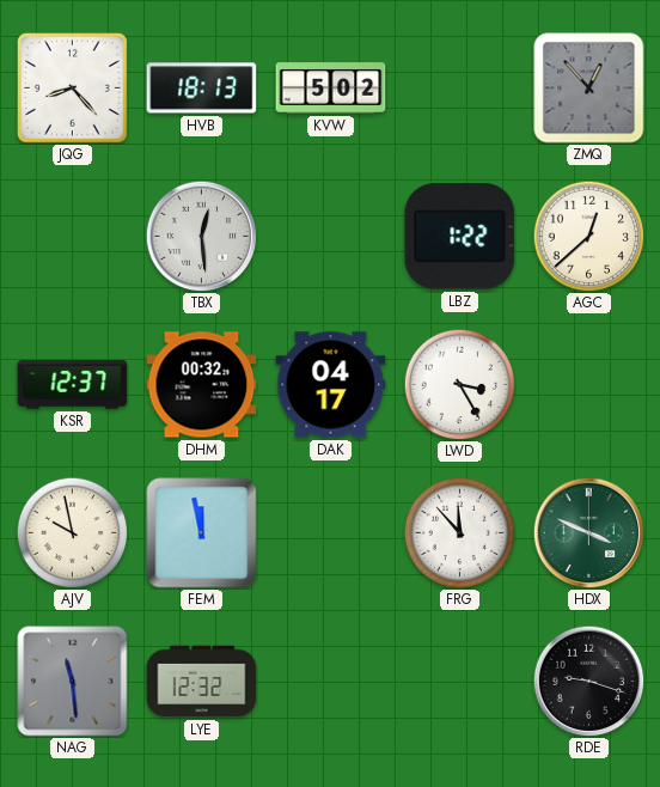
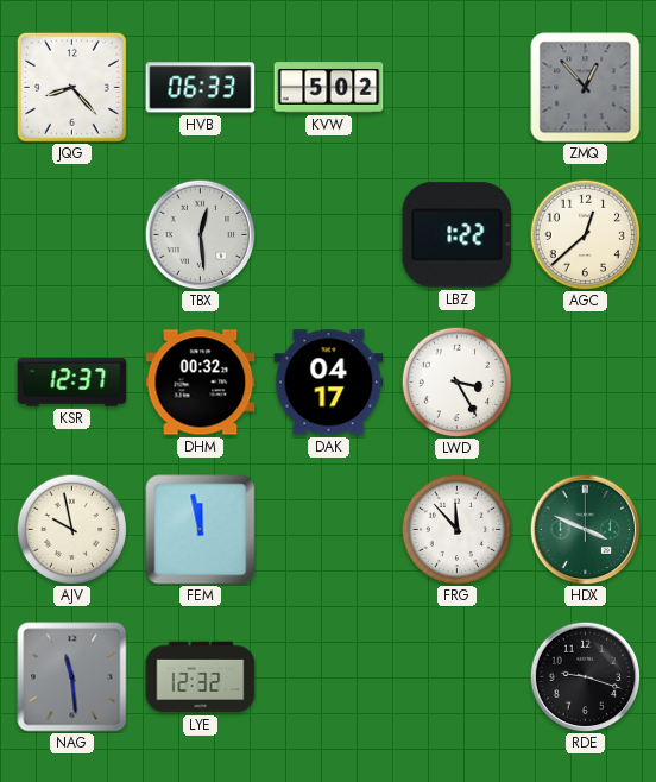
HVB: 18:13 -> 06:33 (201, 88)
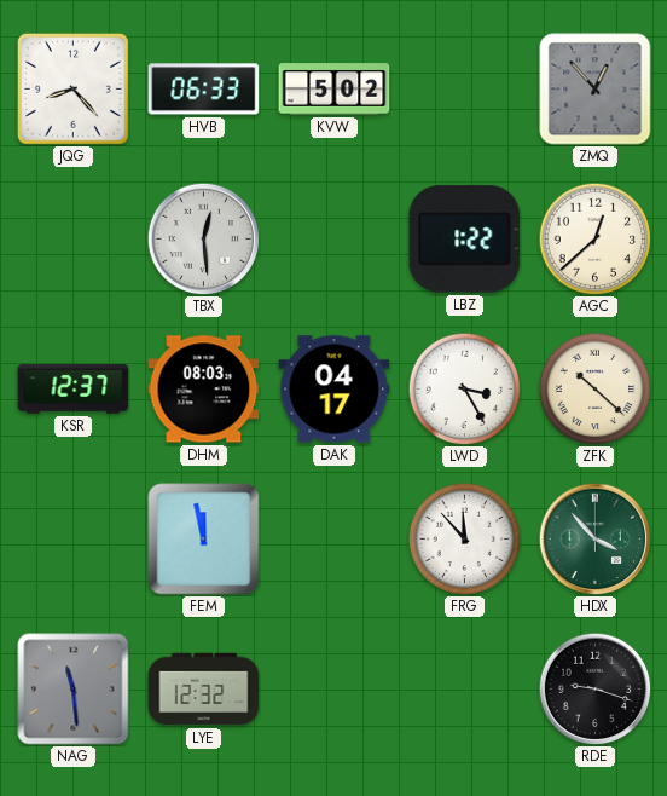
DHM: 00:32 -> 08:03 (204, 390)
ZFK: none -> 10:22 (594, 388)
AJV: 9:58 -> none (71, 529)
HDX: 3:49 -> 3:53 (594, 538)
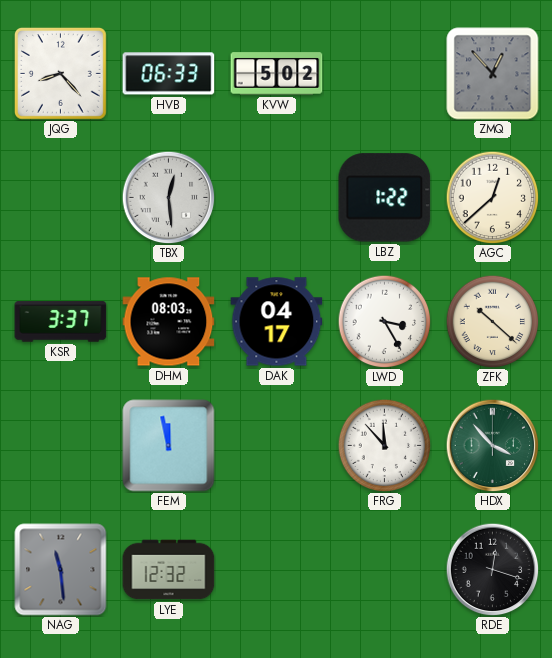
KSR: 12:37 -> 3:37 (61, 322)
RDE: 9:18 -> 12:18 (492, 569)
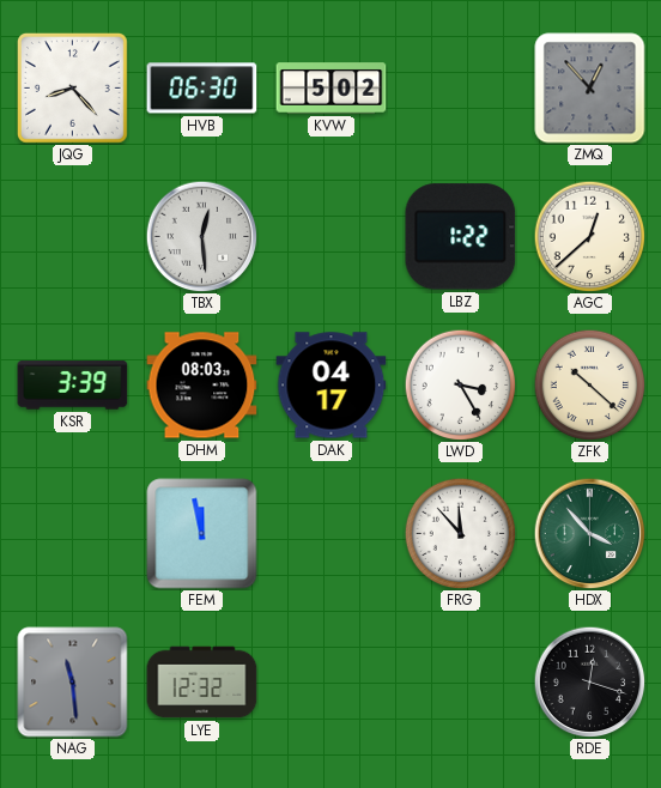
HVB: 06:33 -> 06:30 (202, 89)
KSR: 3:37 -> 3:39 (73, 386)
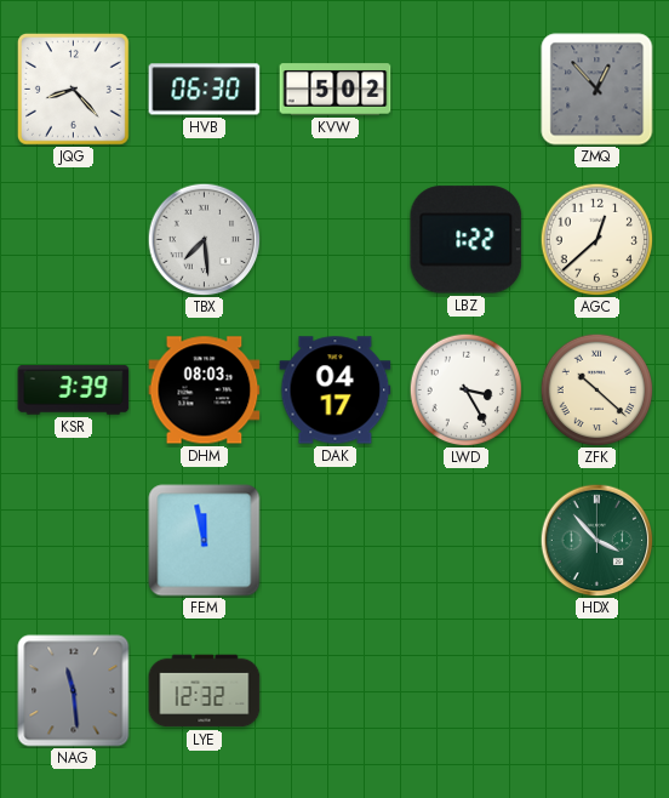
TBX: 12:29 -> 7:29 (204, 239)
FRG: 11:53 -> none (460, 533)
RDE: 12:18 -> none (589, 681)
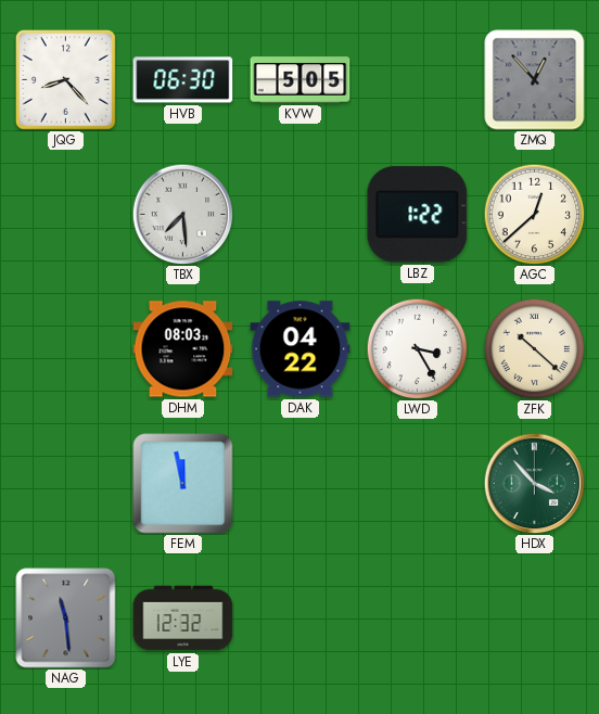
KVW: 5:02 -> 5:05 (301, 80)
KSR: 3:39 -> none (74, 391)
DAK: 04:17 -> 04:22 (301, 349)
